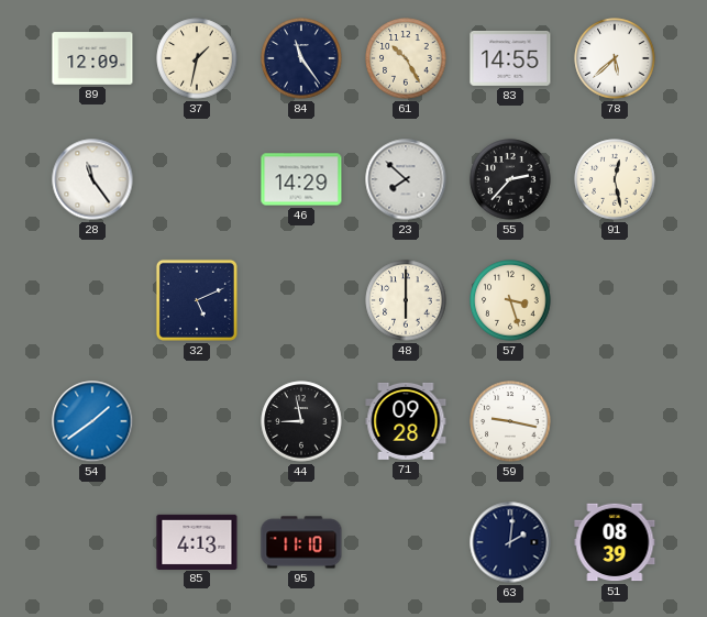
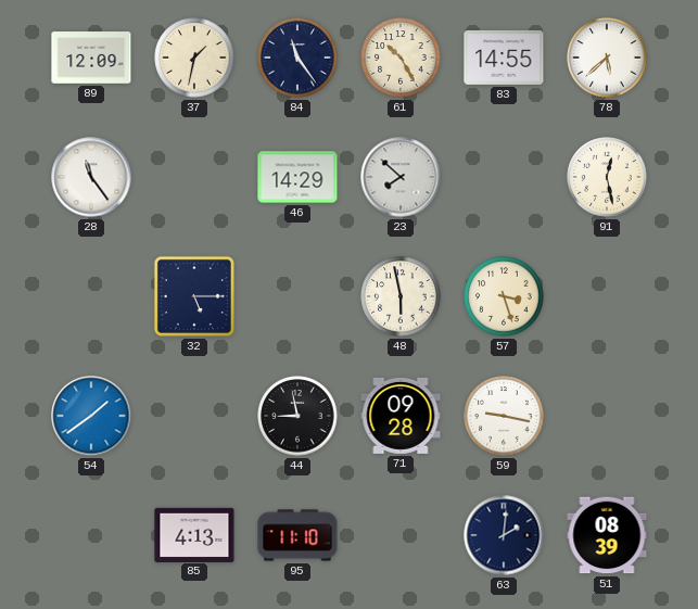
55: 2:37 -> none (510, 179)
32: 5:11 -> 5:15 (194, 296)
48: 6:00 -> 5:58 (401, 296)
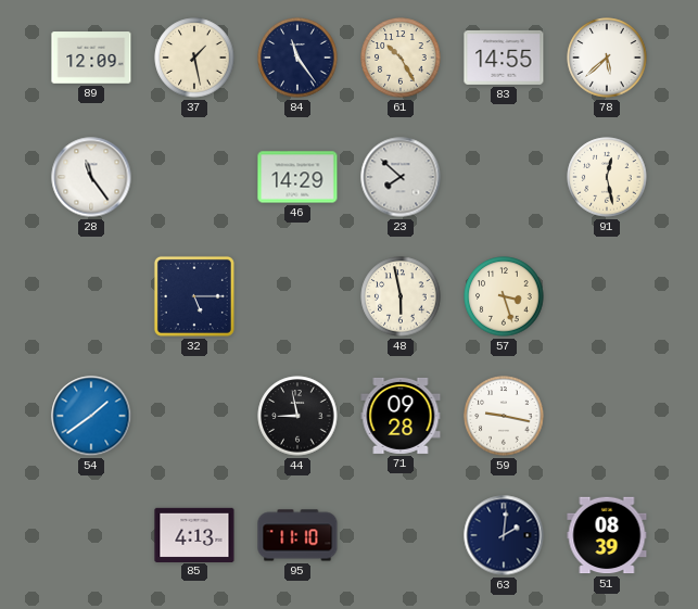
37: 1:32 -> 1:28 (194, 58)
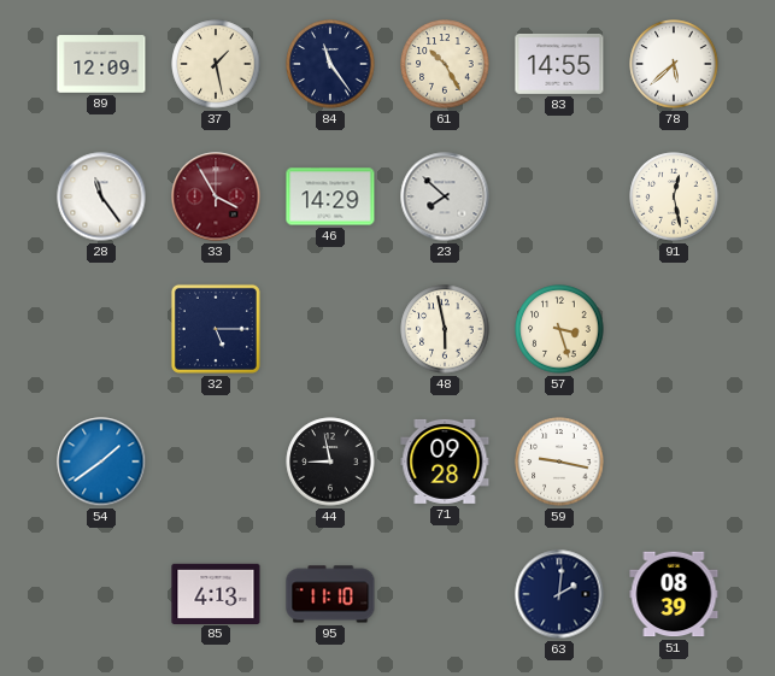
33: none -> 3:55 (216, 196)
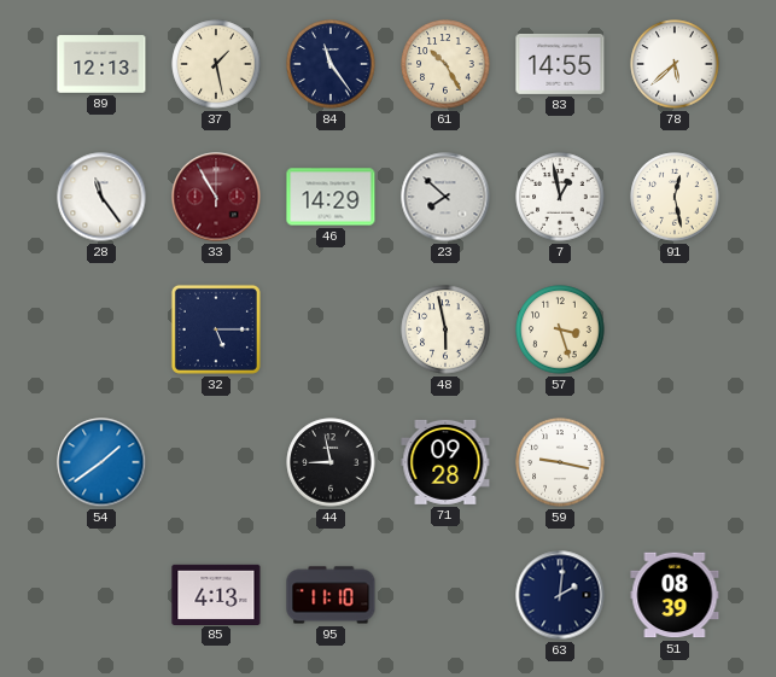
89: 12:09 -> 12:13 (101, 64)
33: 3:55 -> 10:55 (216, 197)
7: none -> 12:58 (560, 197)
